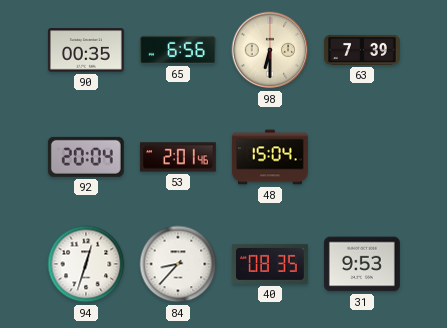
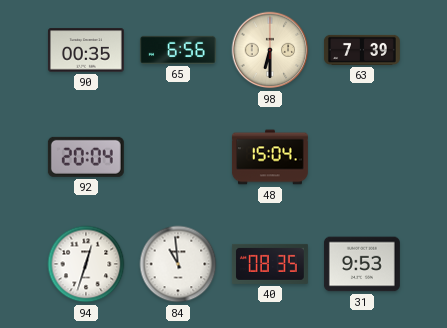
53: 2:01 -> none (178, 157)
84: 8:37 -> 10:59 (178, 264)
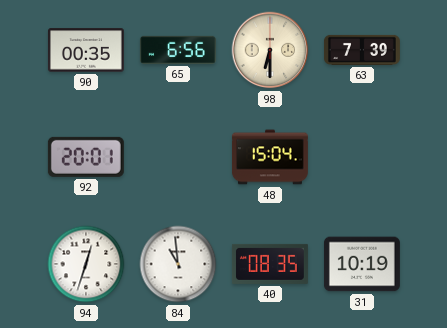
92: 20:04 -> 20:01 (86, 157)
31: 9:53 -> 10:19 (362, 264)
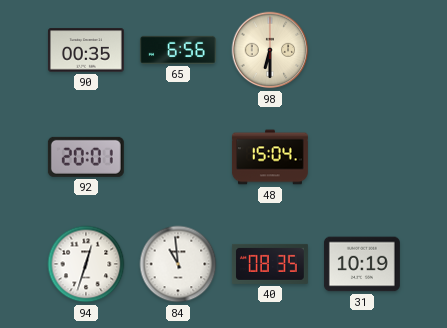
63: 7:39 -> none (362, 50)
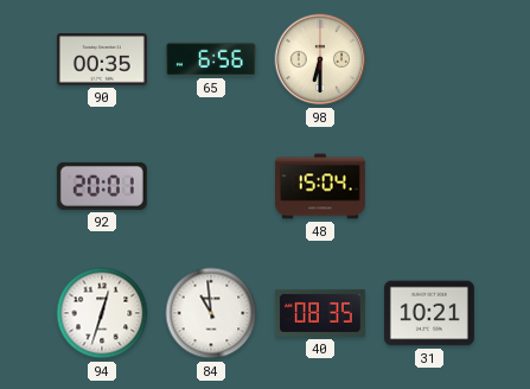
31: 10:19 -> 10:21 (429, 313)
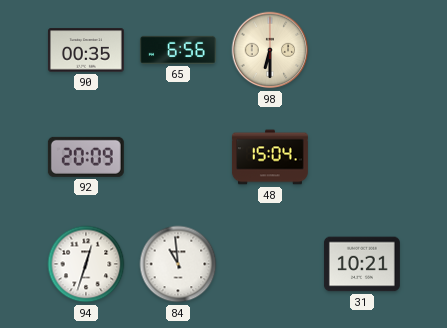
92: 20:01 -> 20:09 (86, 157)
40: 08:35 -> none (320, 313)
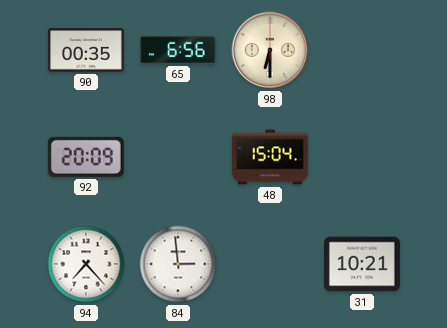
94: 12:33 -> 7:23 (86, 264)
84: 10:59 -> 2:59 (178, 264)
